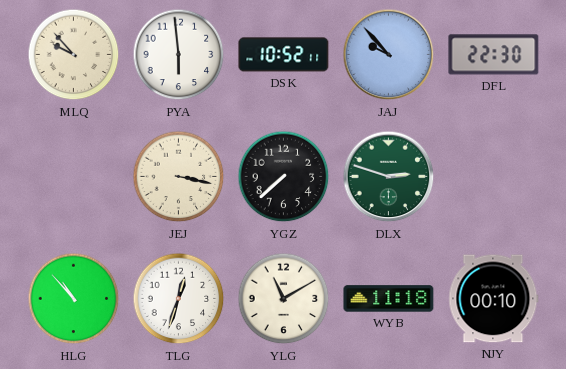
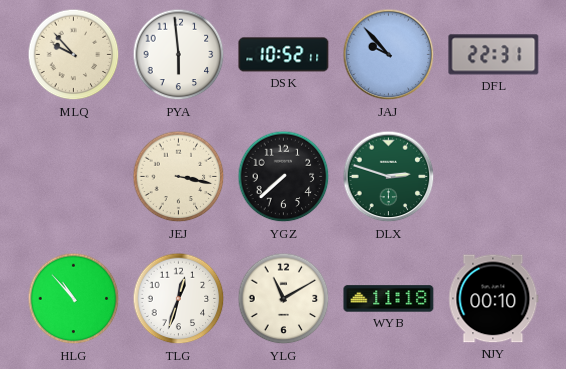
DFL: 22:30 -> 22:31 (494, 55)
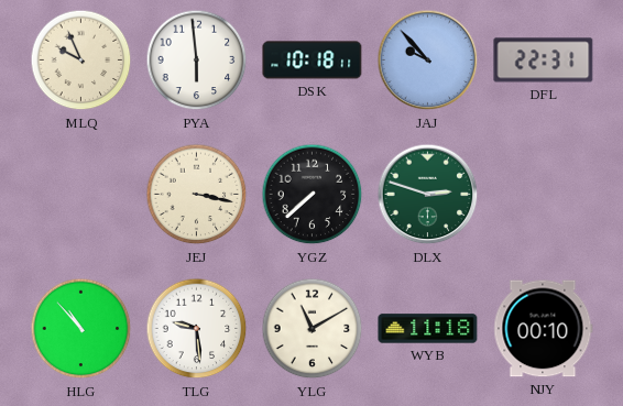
MLQ: 9:53 -> 9:56 (81, 61)
DSK: 10:52 -> 10:18 (313, 61)
TLG: 12:33 -> 9:29 (197, 329)
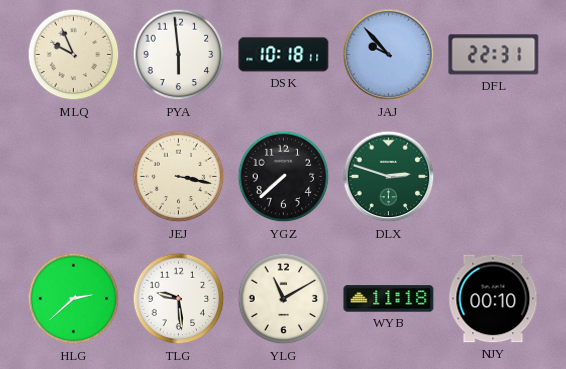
HLG: 10:53 -> 2:38 (74, 299)
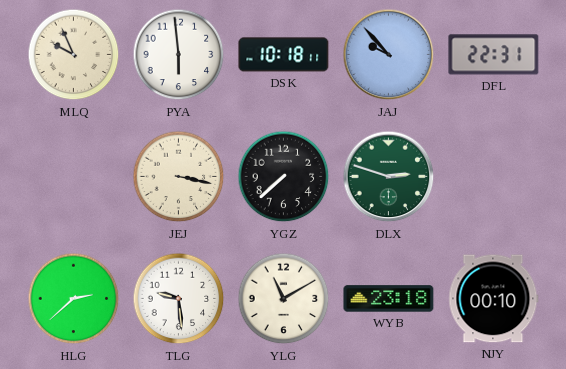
WYB: 11:18 -> 23:18 (389, 299)
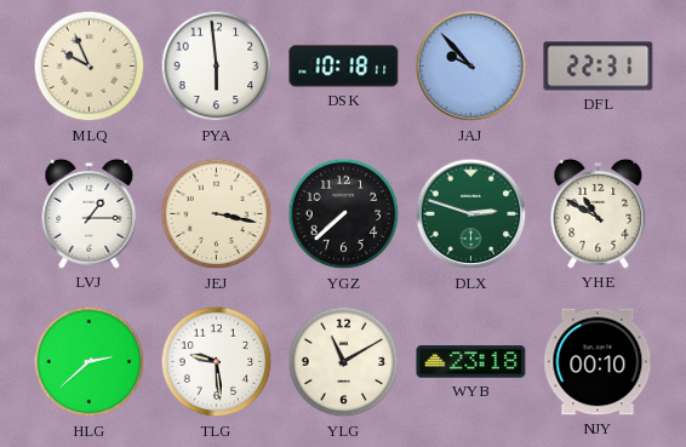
LVJ: none -> 1:15 (90, 213)
YHE: none -> 10:50 (599, 213)
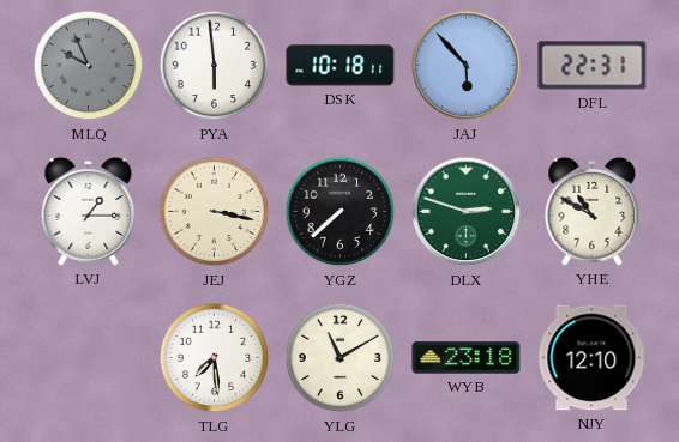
MLQ dial: cream -> grey (89, 66)
JAJ: 9:53 -> 5:53 (467, 66)
HLG: 2:38 -> none (90, 362)
TLG: 9:29 -> 7:29 (215, 358)
NJY: 00:10 -> 12:10 (593, 358)
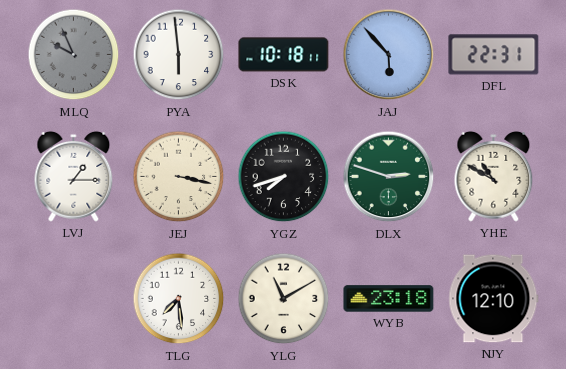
YGZ: 7:38 -> 7:42 (284, 177)
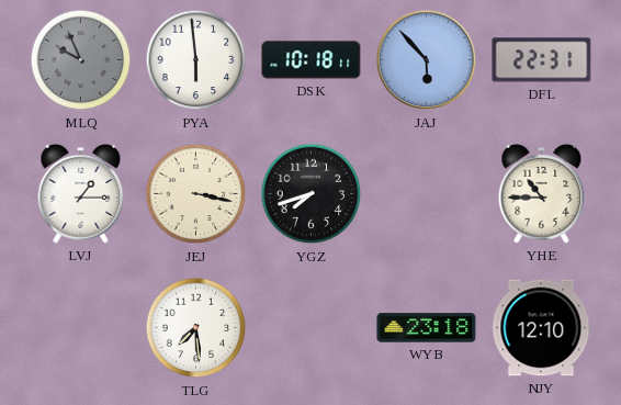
DLX: 2:48 -> none (389, 177)
YHE: 10:50 -> 10:45 (542, 193)
YLG: 11:10 -> none (284, 299)
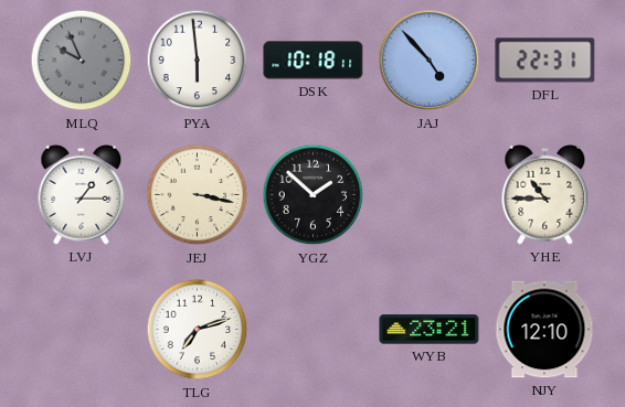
JAJ: 5:53 -> 4:53 (430, 61)
YGZ: 7:42 -> 1:52 (314, 195)
TLG: 7:29 -> 7:12 (198, 330)
WYB: 23:18 -> 23:21 (430, 330)
